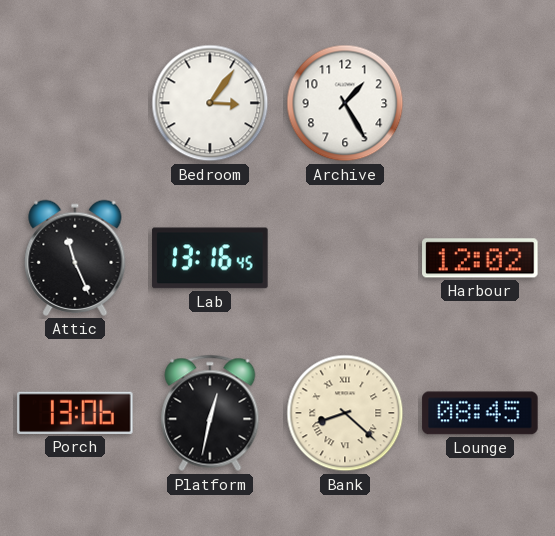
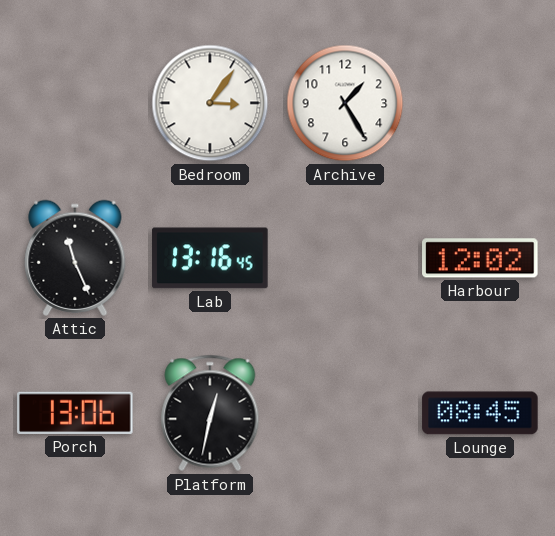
Bank: 8:22 -> none (345, 413)
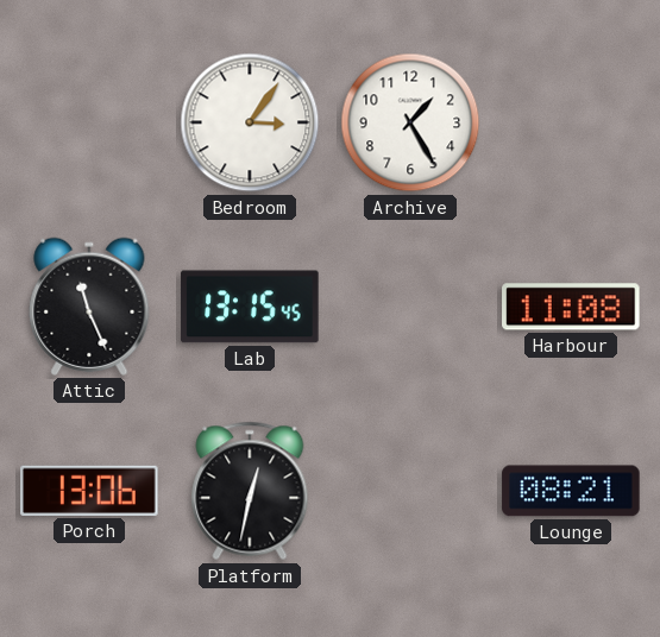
Lab: 13:16 -> 13:15 (250, 307)
Harbour: 12:02 -> 11:08 (571, 307)
Lounge: 08:45 -> 08:21 (571, 491)
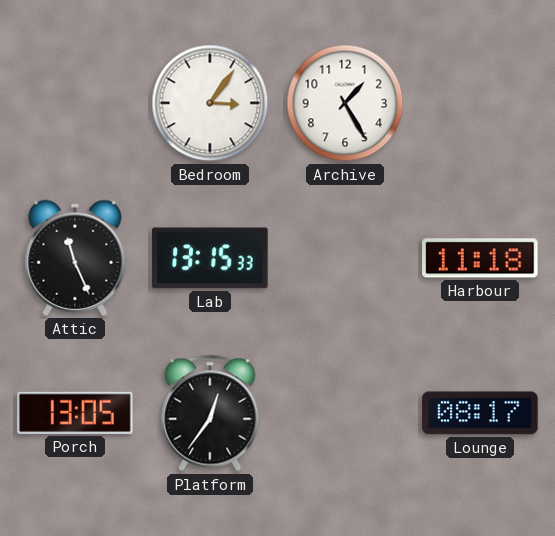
Lab: 13:15:45 -> 13:15:33 (210, 258)
Harbour: 11:08 -> 11:18 (480, 258)
Porch: 13:06 -> 13:05 (75, 413)
Platform: 12:32 -> 12:36 (210, 413)
Lounge: 08:21 -> 08:17 (480, 413)
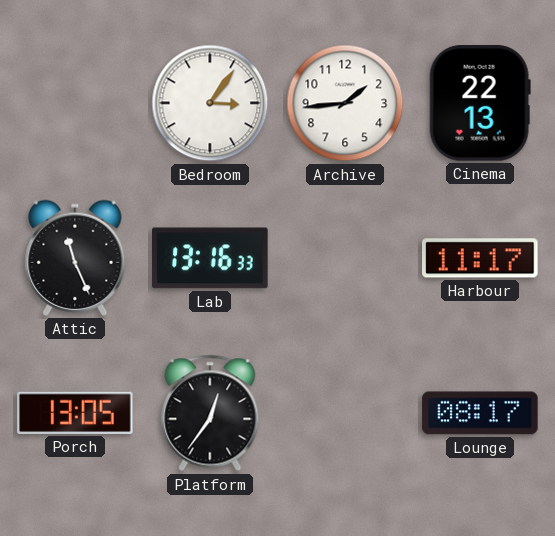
Archive: 1:25 -> 1:44 (345, 103)
Cinema: none -> 22:13 (480, 103)
Lab: 13:15 -> 13:16 (210, 258)
Harbour: 11:18 -> 11:17 (480, 258)
